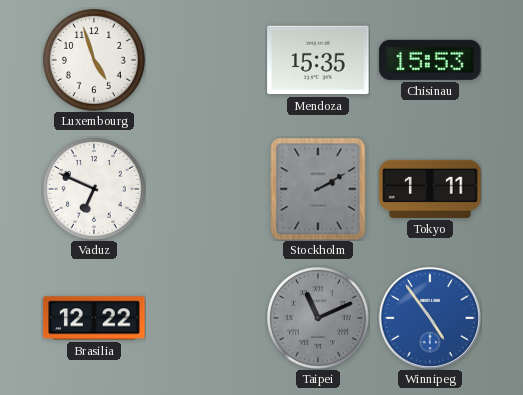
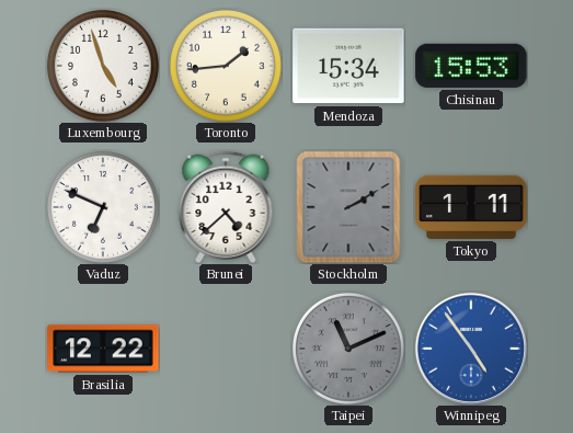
Toronto: none -> 1:44 (226, 66)
Mendoza: 15:35 -> 15:34 (348, 66)
Brunei: none -> 4:38 (226, 207)
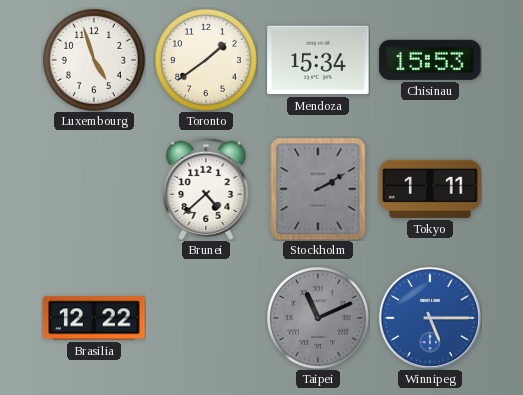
Toronto: 1:44 -> 1:39 (206, 60)
Vaduz: 6:49 -> none (103, 207)
Winnipeg: 4:54 -> 5:15 (430, 318)
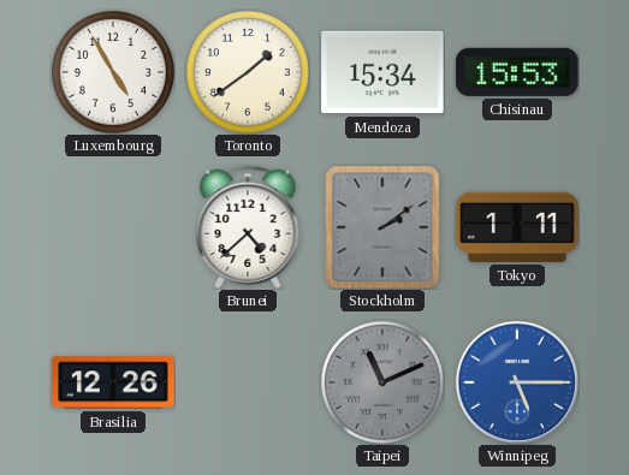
Luxembourg: 4:57 -> 4:55 (113, 72)
Stockholm: 2:10 -> 2:09 (382, 227)
Brasilia: 12:22 -> 12:26 (113, 382)
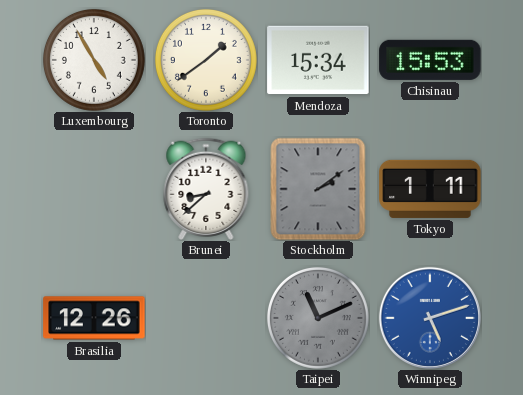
Brunei: 4:38 -> 8:38 (206, 189)
Winnipeg: 5:15 -> 5:12 (430, 318)
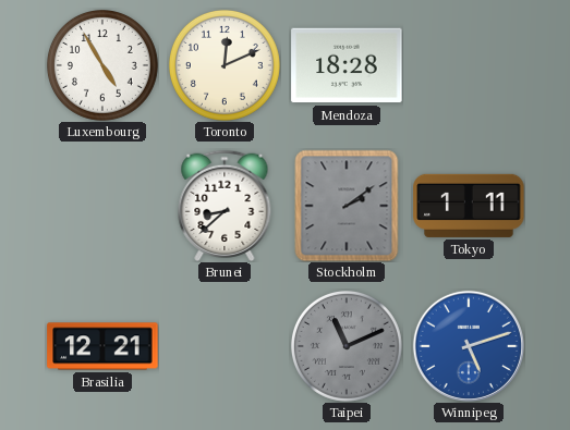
Toronto: 1:39 -> 12:11 (225, 65)
Mendoza: 15:34 -> 18:28 (347, 65)
Chisinau: 15:53 -> none (430, 60)
Brasilia: 12:26 -> 12:21 (102, 346)
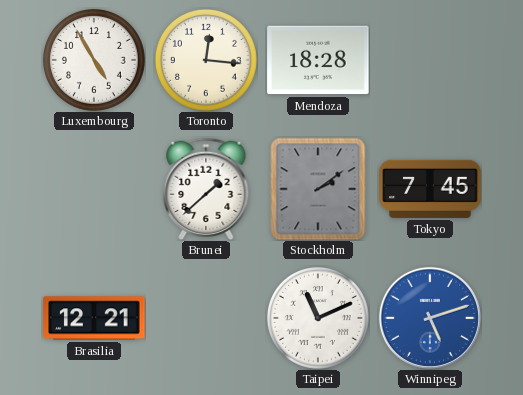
Toronto: 12:11 -> 12:16 (206, 60)
Brunei: 8:38 -> 1:38 (206, 189)
Tokyo: 1:11 -> 7:45 (430, 189)
Taipei dial: grey -> white (318, 318)
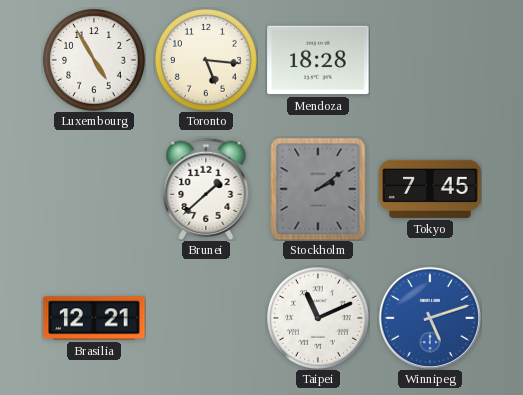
Toronto: 12:16 -> 5:16 (206, 60)
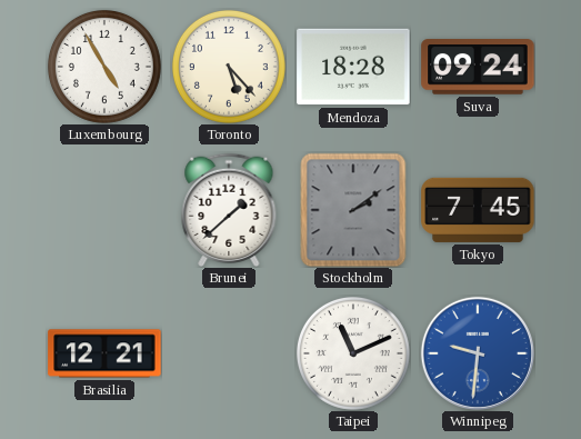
Toronto: 5:16 -> 5:23 (229, 67)
Suva: none -> 09:24 (478, 67)
Winnipeg: 5:12 -> 9:31 (478, 353)
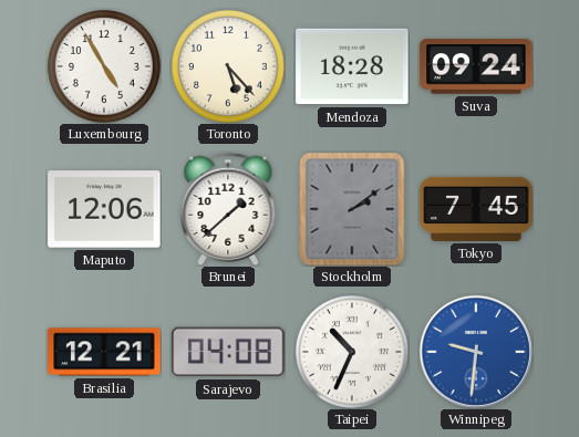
Maputo: none -> 12:06 (104, 209)
Sarajevo: none -> 04:08 (228, 352)
Taipei: 11:11 -> 10:34 (352, 352)
